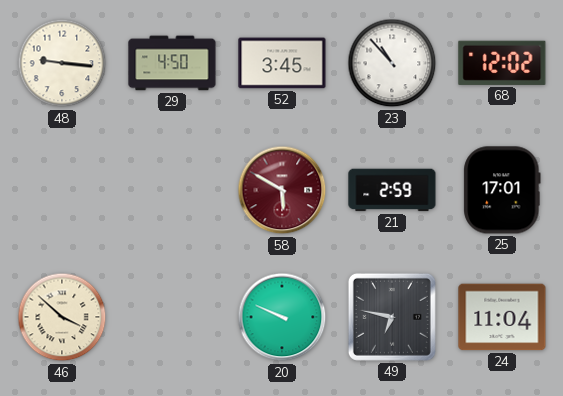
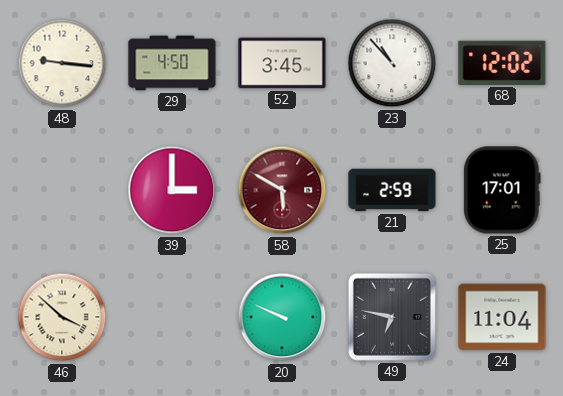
39: none -> 3:00 (172, 190)
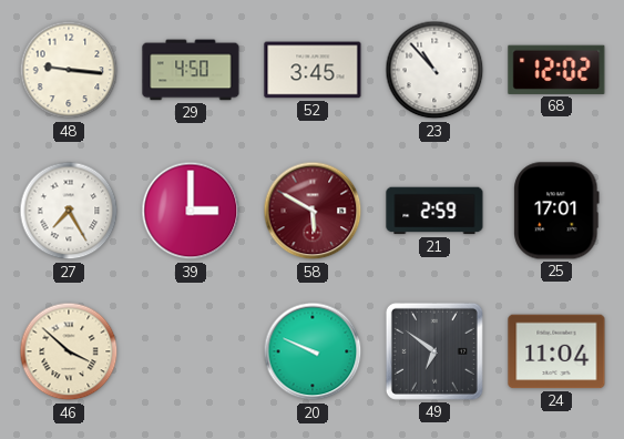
27: none -> 7:25 (69, 211)
49: 6:47 -> 6:51 (434, 351)
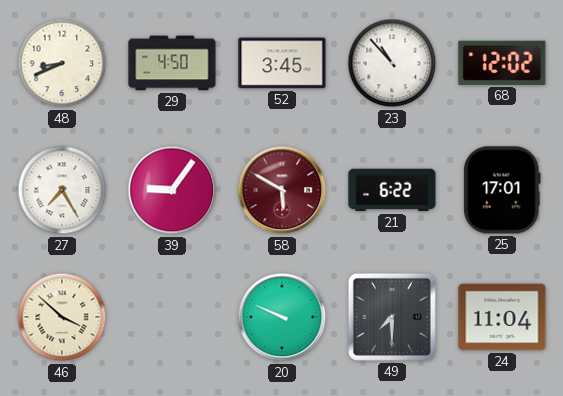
48: 9:16 -> 8:41 (62, 63)
39: 3:00 -> 9:06 (172, 190)
21: 2:59 -> 6:22 (392, 190)
49: 6:51 -> 7:30 (392, 317)
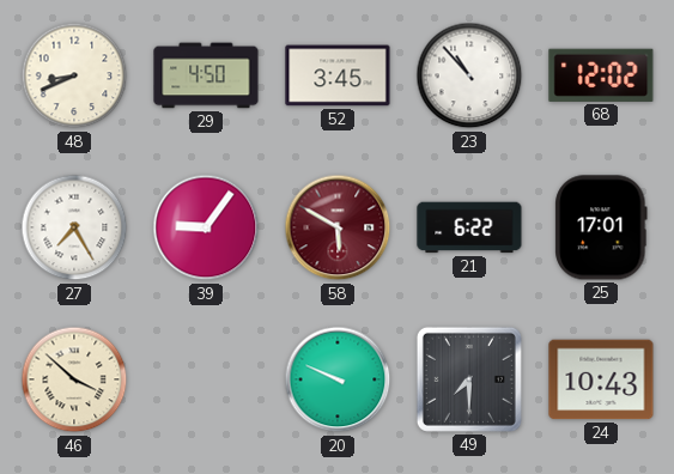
24: 11:04 -> 10:43 (601, 379)
